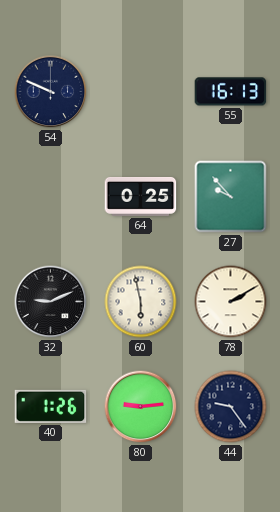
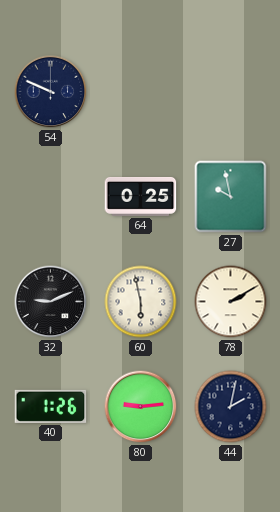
55: 16:13 -> none (231, 92)
27: 9:53 -> 9:58 (231, 197)
44: 9:24 -> 2:02 (231, 407)
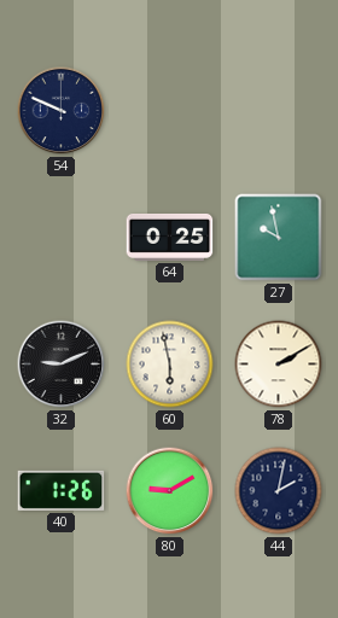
80: 9:14 -> 9:10 (170, 491)
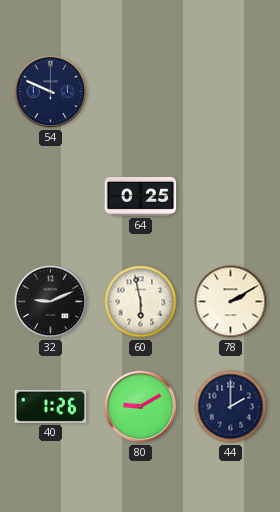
27: 9:58 -> none (279, 238)
44: 2:02 -> 2:00 (231, 407)
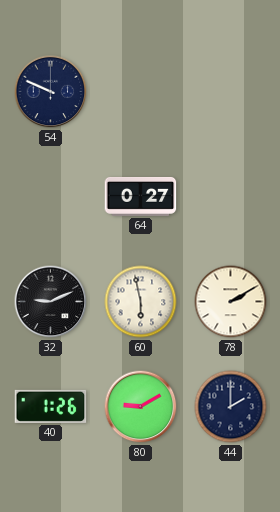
64: 0:25 -> 0:27 (141, 196)
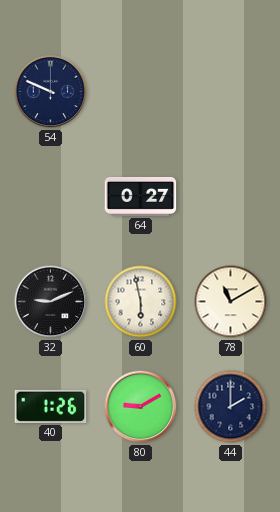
78: 2:10 -> 11:10 (231, 302)
